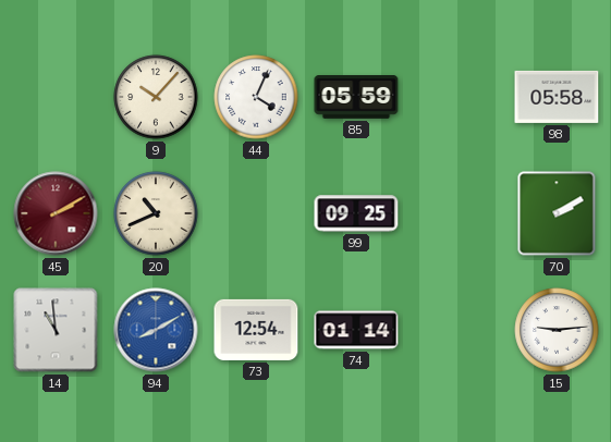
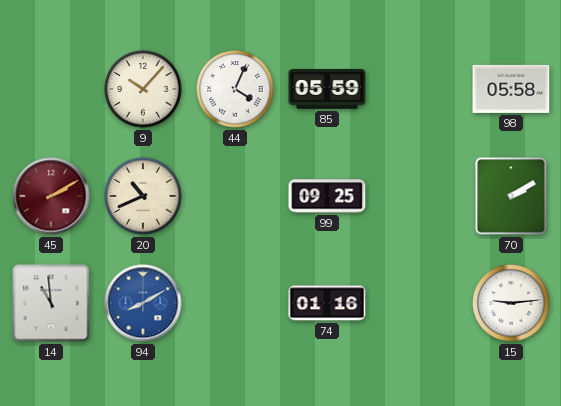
73: 12:54 -> none (256, 330)
74: 01:14 -> 01:16 (327, 303)
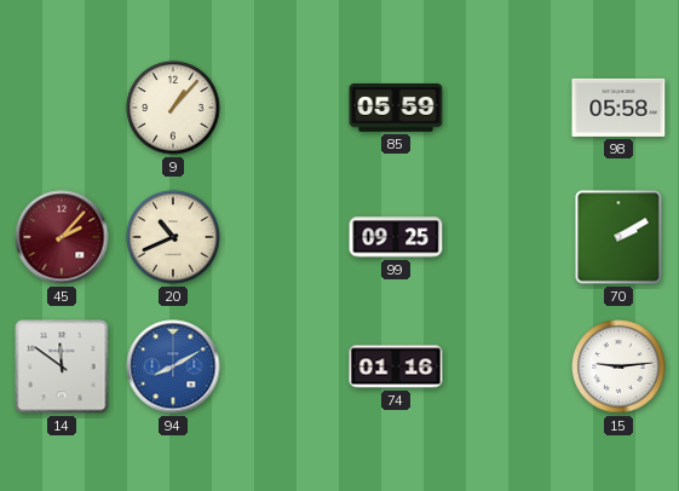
9: 10:07 -> 1:07 (173, 108)
44: 4:04 -> none (235, 89)
45: 2:10 -> 2:07 (62, 237)
14: 10:59 -> 11:51 (62, 366)
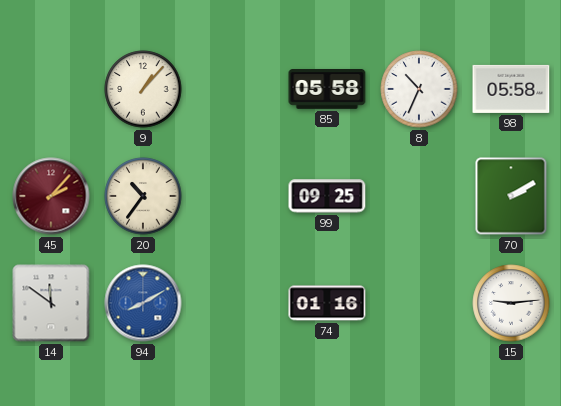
85: 05:59 -> 05:58 (327, 89)
8: none -> 10:34 (419, 89)
20: 10:41 -> 10:36 (143, 196)
